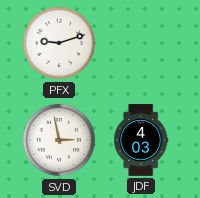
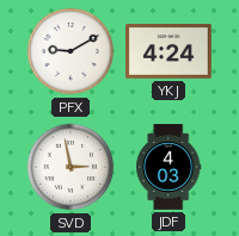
PFX: 9:12 -> 9:10 (71, 51)
YKJ: none -> 4:24 (170, 51)
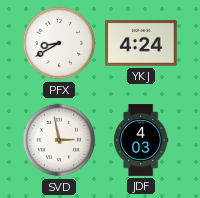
PFX: 9:10 -> 8:40 (59, 43)
